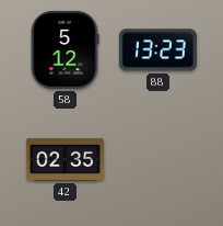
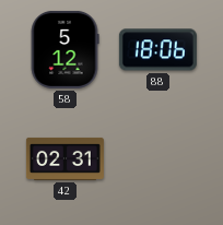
88: 13:23 -> 18:06 (157, 50)
42: 02:35 -> 02:31 (64, 158)
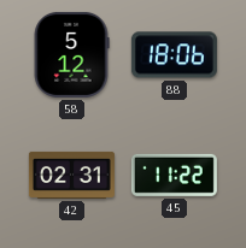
45: none -> 11:22 (174, 175)
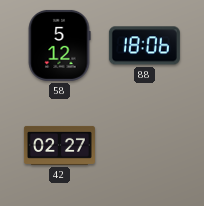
42: 02:31 -> 02:27 (59, 145)
45: 11:22 -> none (174, 175)
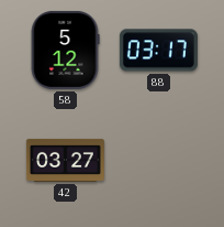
88: 18:06 -> 03:17 (158, 51)
42: 02:27 -> 03:27 (65, 160)
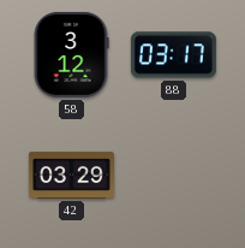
58: 5:12 -> 3:12 (71, 54)
42: 03:27 -> 03:29 (71, 175)
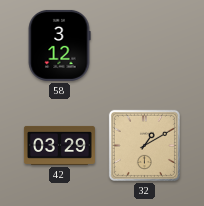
88: 03:17 -> none (173, 55)
32: none -> 1:10 (144, 145)
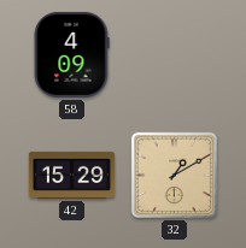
58: 3:12 -> 4:09 (71, 54)
42: 03:29 -> 15:29 (71, 175)
